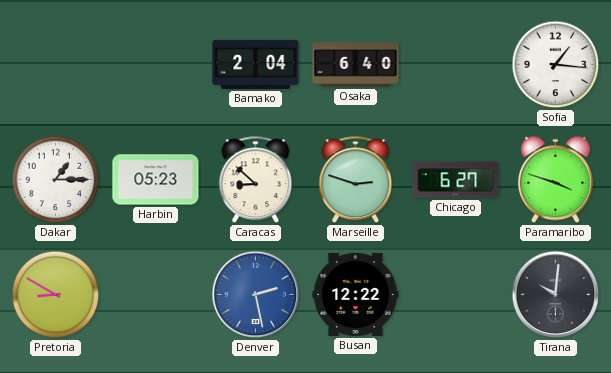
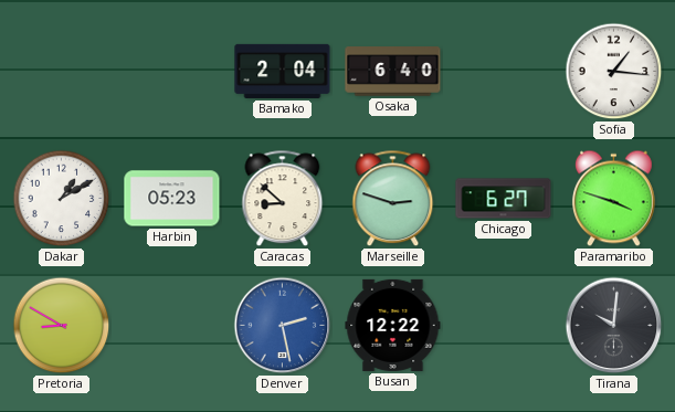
Dakar: 1:15 -> 1:10 (62, 199)
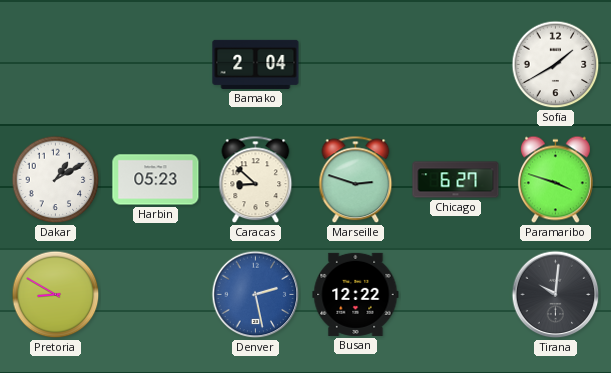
Osaka: 6:40 -> none (393, 72)
Sofia: 1:16 -> 1:40 (556, 65)
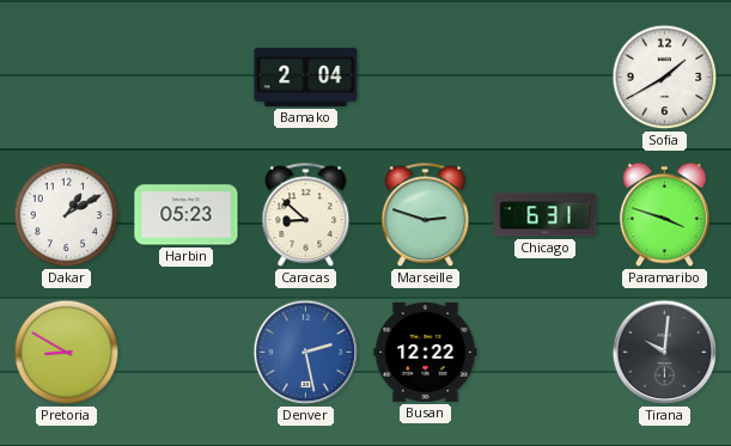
Chicago: 6:27 -> 6:31 (546, 215)
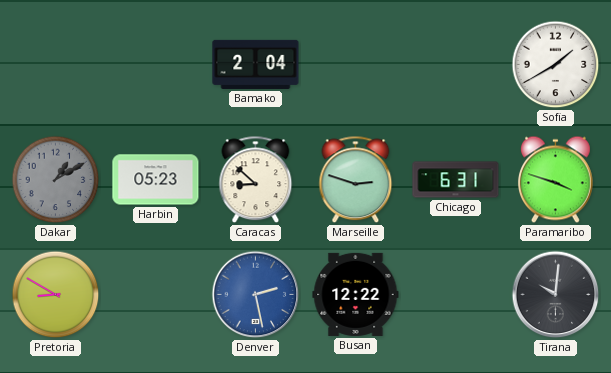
Dakar dial: white -> grey (56, 180)
